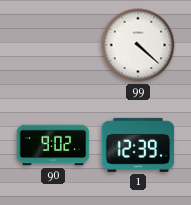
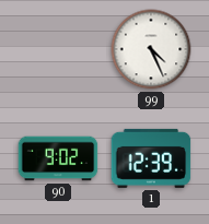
99: 4:22 -> 4:26 (151, 49)
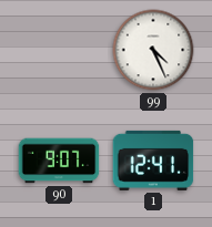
90: 9:02 -> 9:07 (59, 161)
1: 12:39 -> 12:41 (153, 161)
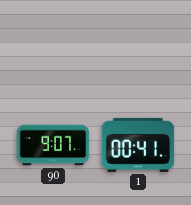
99: 4:26 -> none (153, 50)
1: 12:41 -> 00:41 (138, 145)
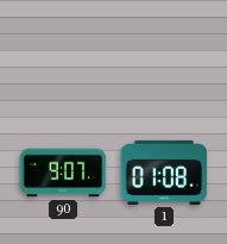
1: 00:41 -> 01:08 (164, 173)
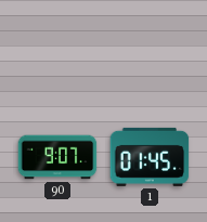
1: 01:08 -> 01:45 (150, 157)
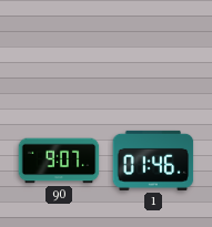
1: 01:45 -> 01:46 (153, 161)
